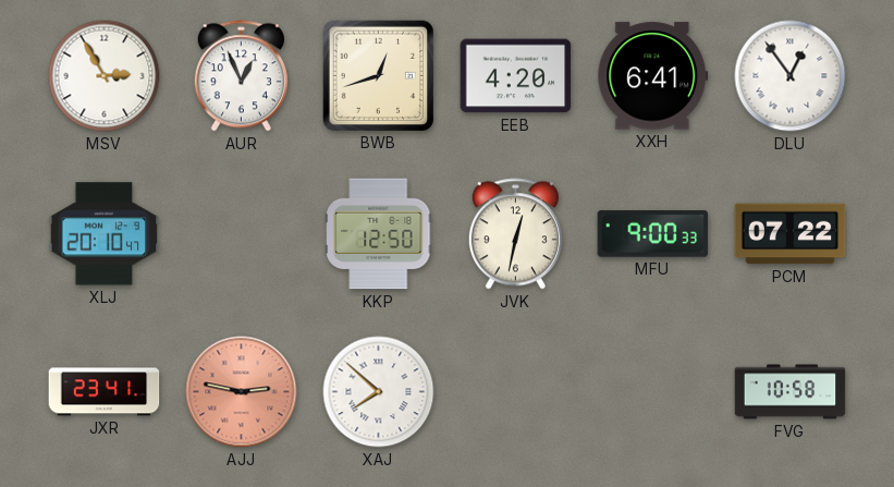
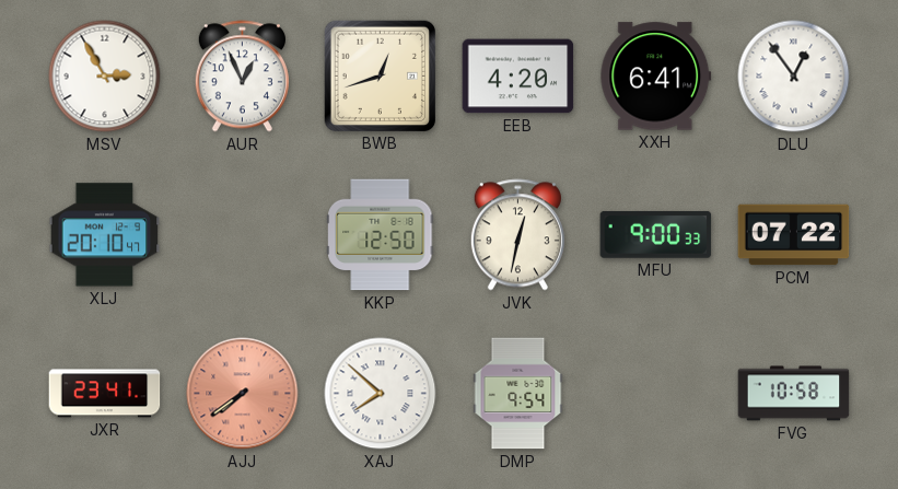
AJJ: 2:47 -> 7:39 (243, 394)
DMP: none -> 9:54 (518, 394)
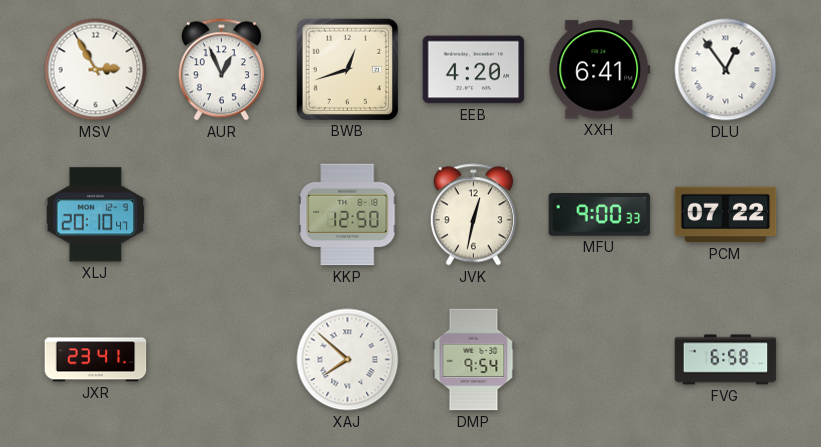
AJJ: 7:39 -> none (243, 394)
FVG: 10:58 -> 6:58 (726, 360)
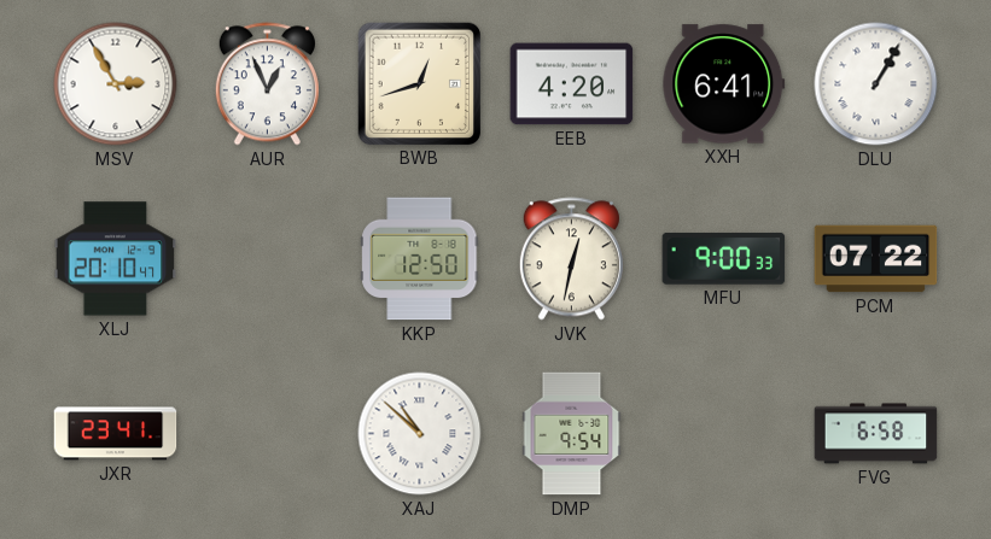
DLU: 12:54 -> 1:05 (876, 84)
XAJ: 7:52 -> 10:52 (420, 434)
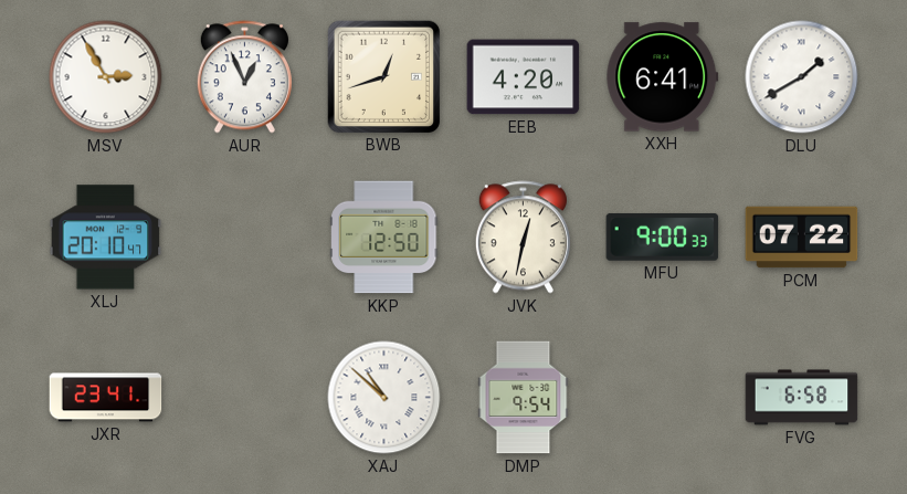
DLU: 1:05 -> 1:40 (802, 77)
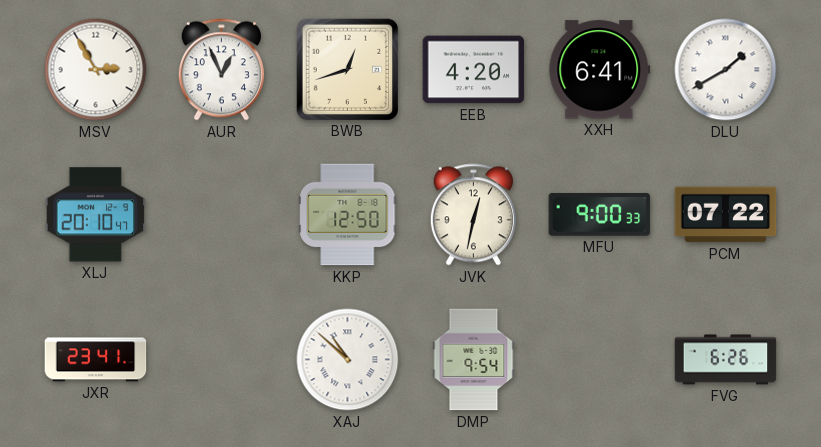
FVG: 6:58 -> 6:26 (726, 360)
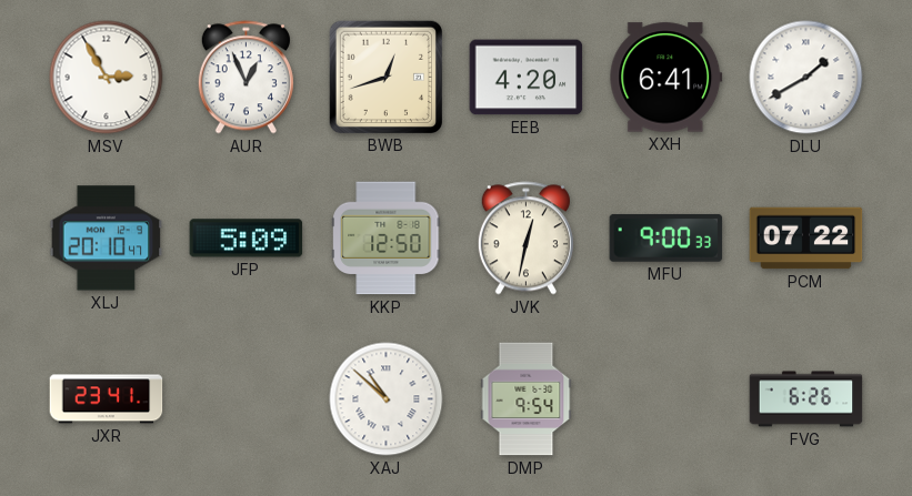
JFP: none -> 5:09 (247, 239)
